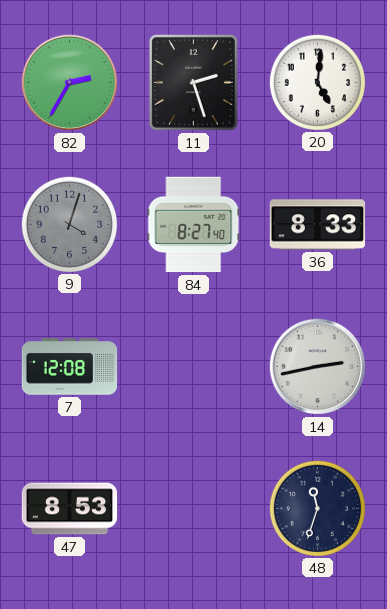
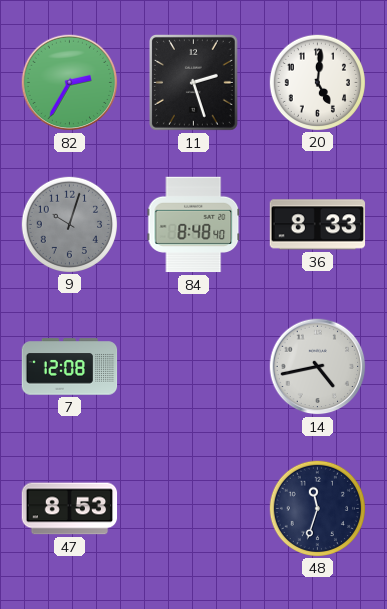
9: 4:03 -> 10:03 (69, 224)
84: 8:27 -> 8:48 (194, 225)
14: 2:43 -> 4:43 (318, 367)
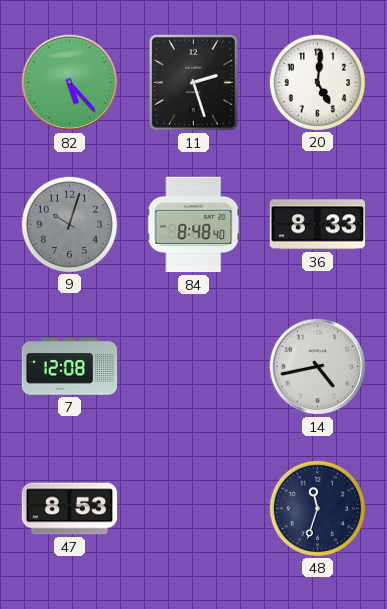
82: 2:35 -> 5:23 (70, 83)
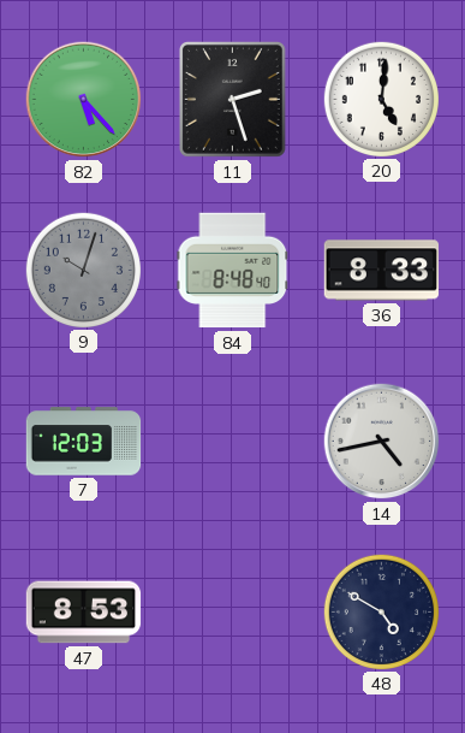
7: 12:08 -> 12:03 (84, 442)
48: 11:33 -> 4:50 (381, 611)
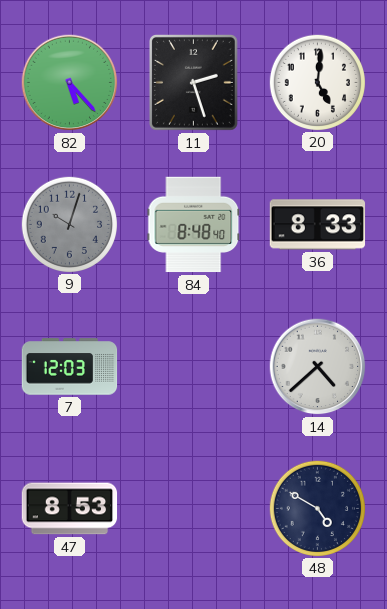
14: 4:43 -> 4:38 (318, 367)
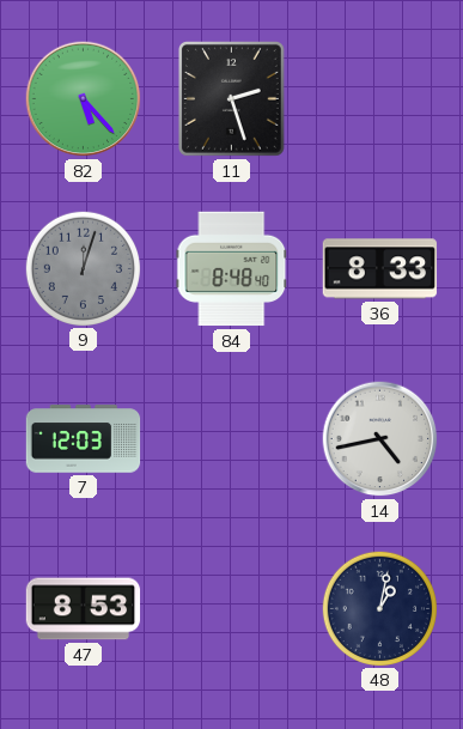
20: 5:01 -> none (317, 82)
9: 10:03 -> 12:03 (83, 268)
14: 4:38 -> 4:43 (380, 439)
48: 4:50 -> 1:02 (379, 608)
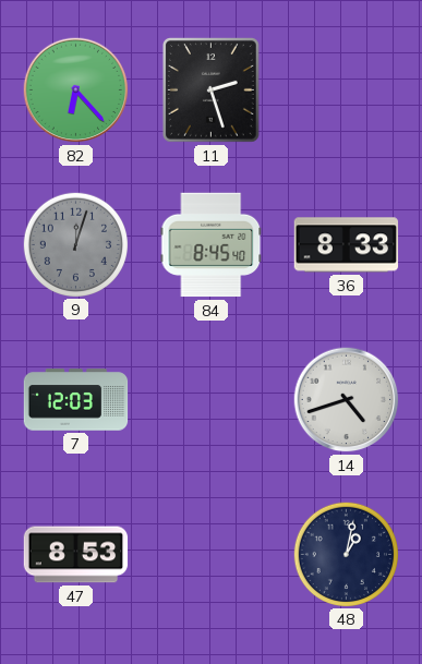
82: 5:23 -> 6:23 (76, 90)
84: 8:48 -> 8:45 (212, 245)
14: 4:43 -> 4:42 (347, 400)
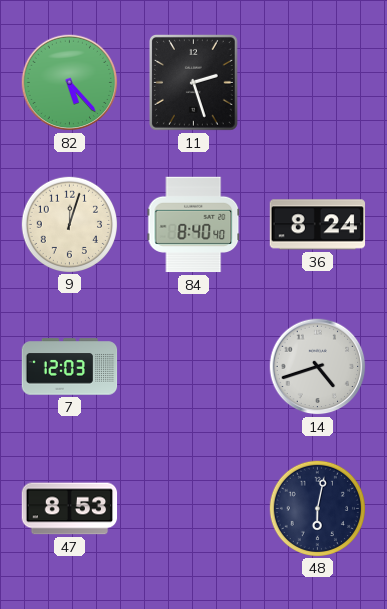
82: 6:23 -> 5:23 (70, 83)
9 dial: grey -> cream (69, 224)
84: 8:45 -> 8:40 (194, 225)
36: 8:33 -> 8:24 (318, 225)
48: 1:02 -> 6:02 (317, 508)
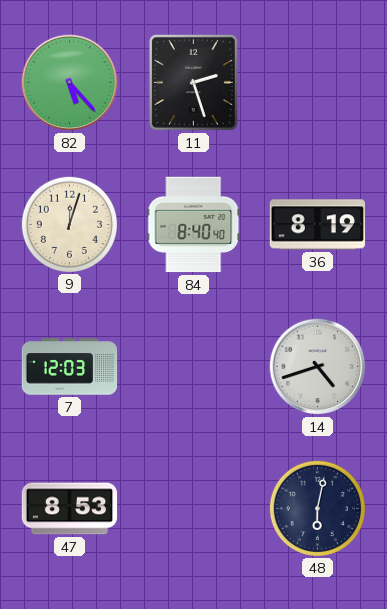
36: 8:24 -> 8:19 (318, 225)
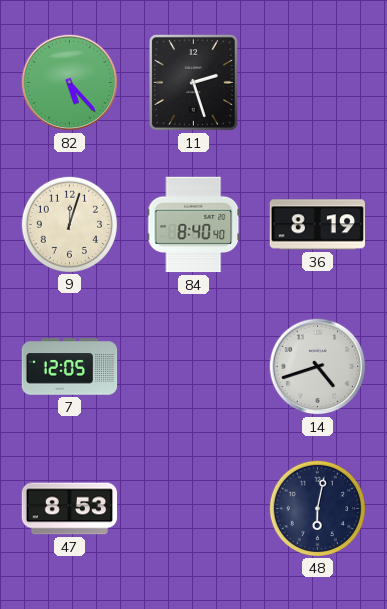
7: 12:03 -> 12:05 (70, 367)
